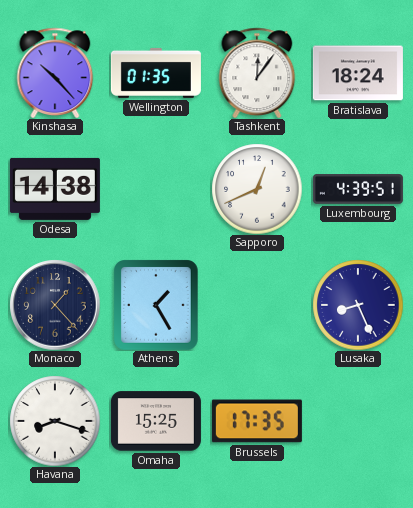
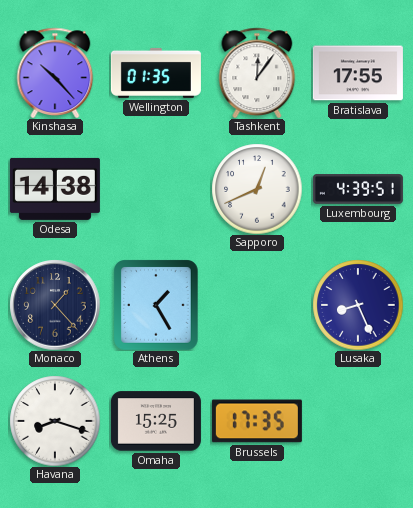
Bratislava: 18:24 -> 17:55 (358, 73)
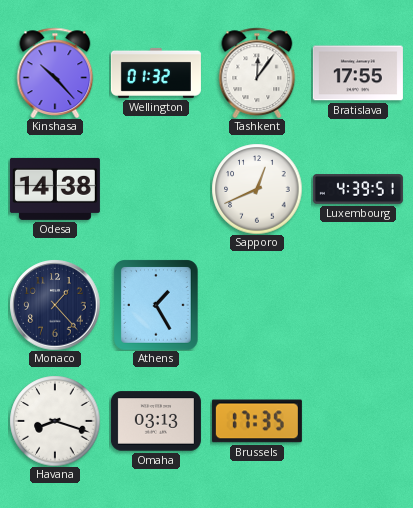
Wellington: 01:35 -> 01:32 (156, 73)
Lusaka: 8:26 -> none (358, 305)
Omaha: 15:25 -> 03:13 (156, 421)
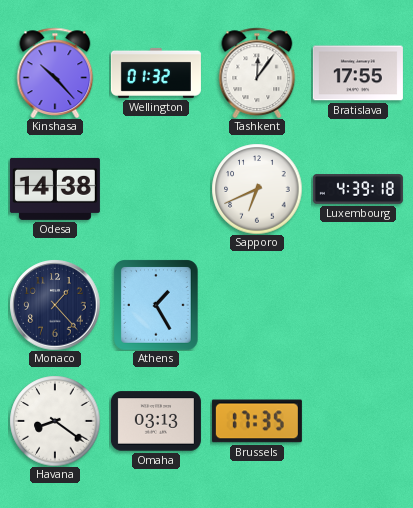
Sapporo: 12:41 -> 6:41 (257, 189)
Luxembourg: 4:39:51 -> 4:39:18 (358, 189)
Havana: 8:18 -> 8:21 (55, 421)
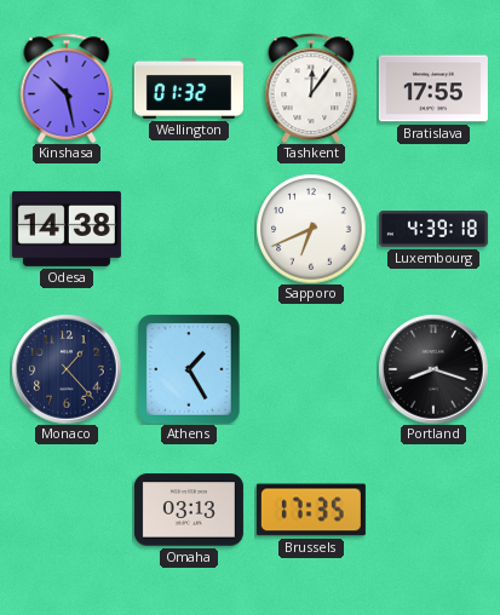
Kinshasa: 10:23 -> 10:28 (67, 87)
Portland: none -> 8:18 (433, 369)
Havana: 8:21 -> none (55, 421)
